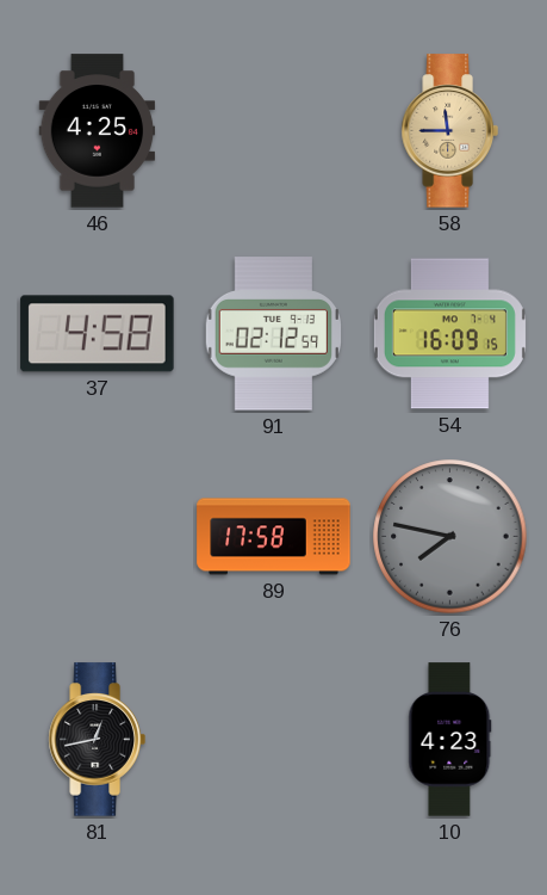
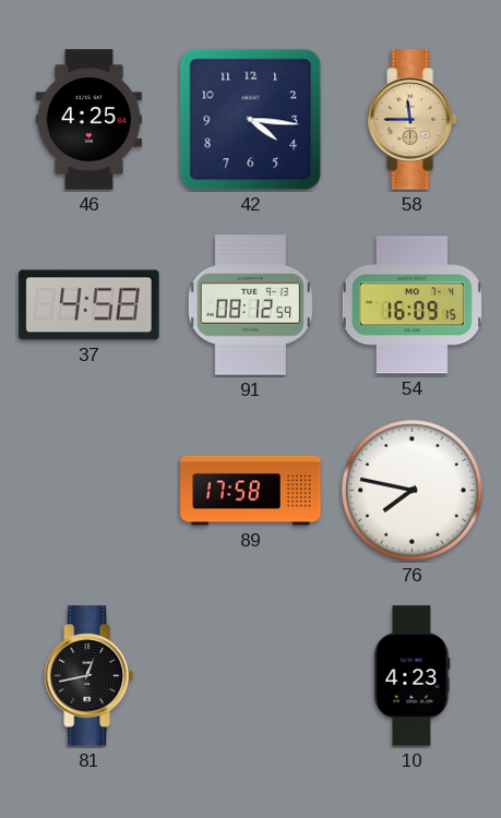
42: none -> 4:16 (251, 120)
91: 02:12 -> 08:12 (250, 305)
76 dial: grey -> white (413, 491)
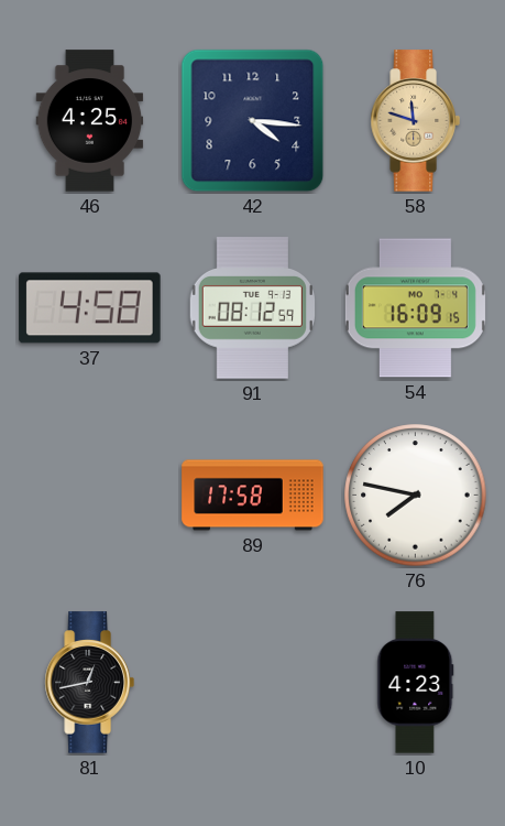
58: 11:45 -> 11:48 (415, 121)
